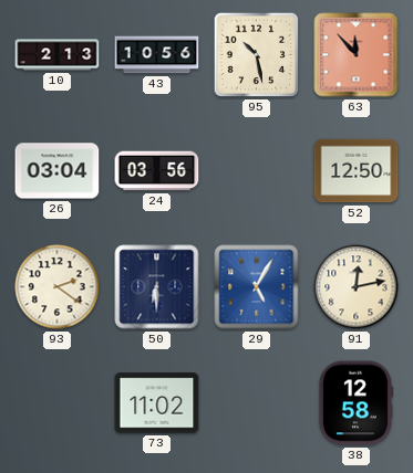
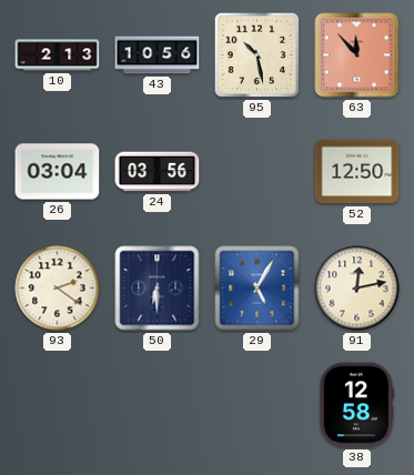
73: 11:02 -> none (157, 403)
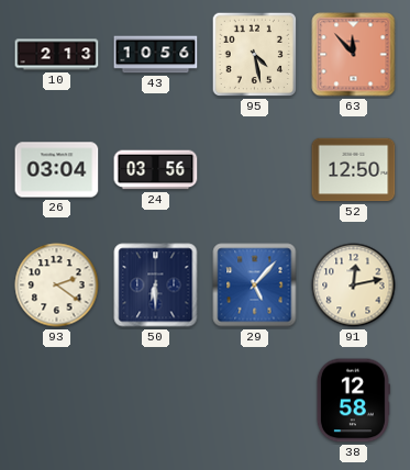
95: 10:28 -> 4:28 (255, 55)
29: 5:05 -> 5:07 (255, 286)
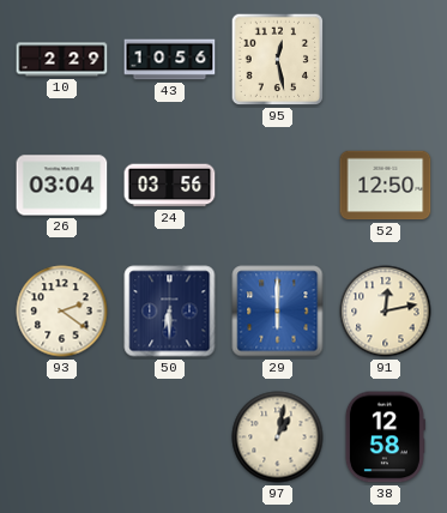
10: 2:13 -> 2:29 (62, 60)
95: 4:28 -> 12:28 (278, 60)
63: 11:53 -> none (354, 55)
29: 5:07 -> 6:00 (278, 312)
97: none -> 1:02 (278, 437)
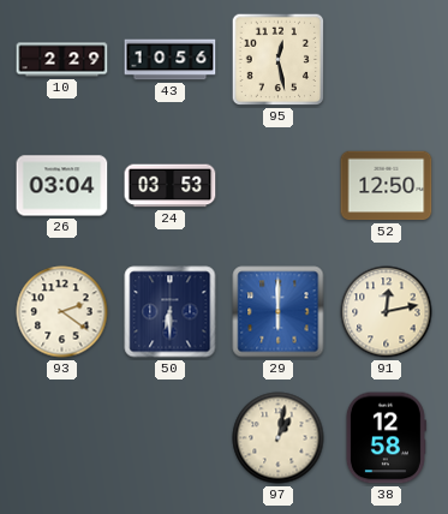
24: 03:56 -> 03:53 (171, 186)
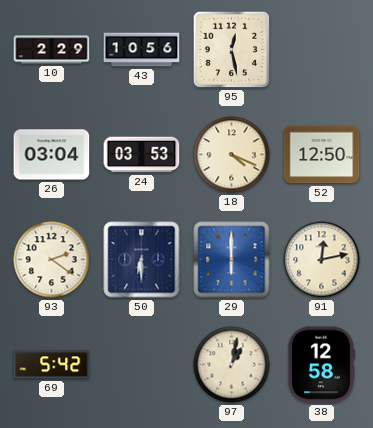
18: none -> 4:19 (232, 155)
69: none -> 5:42 (52, 365)
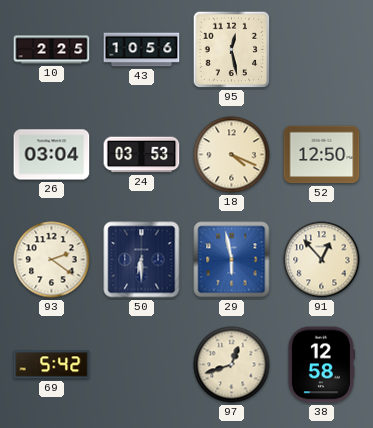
10: 2:29 -> 2:25 (52, 50)
29: 6:00 -> 5:58 (232, 260)
91: 12:13 -> 12:53 (322, 260)
97: 1:02 -> 12:42 (232, 365)
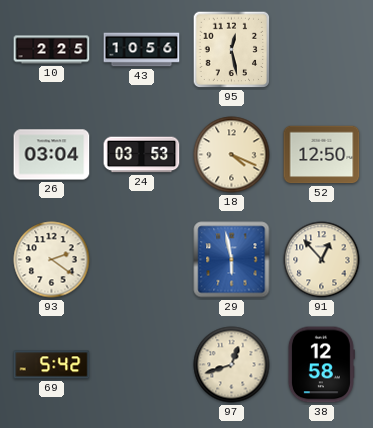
50: 6:30 -> none (142, 260)
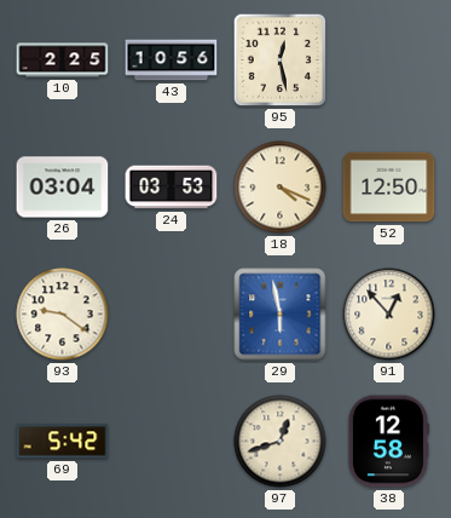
93: 2:21 -> 9:21 (63, 315)
